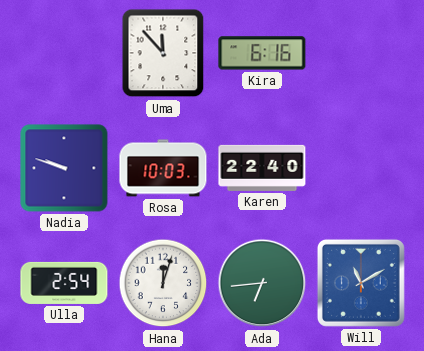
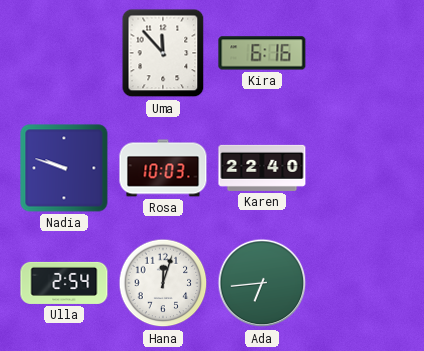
Will: 11:10 -> none (361, 283)
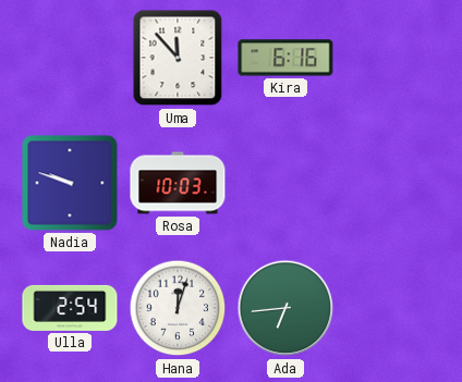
Karen: 22:40 -> none (262, 168)
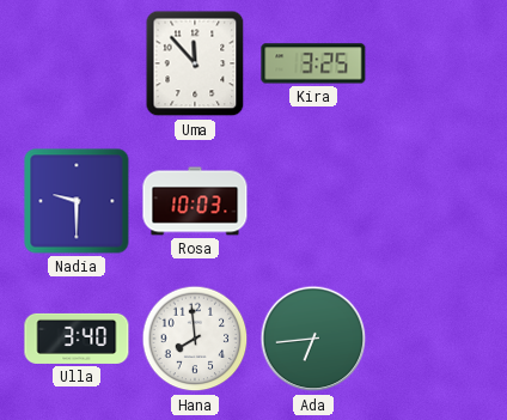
Kira: 6:16 -> 3:25 (313, 63)
Nadia: 9:48 -> 9:30 (77, 201)
Ulla: 2:54 -> 3:40 (77, 339)
Hana: 12:03 -> 7:59 (195, 339)
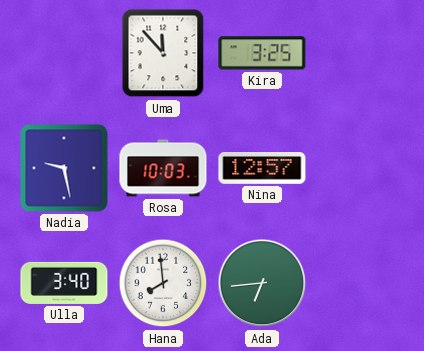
Nadia: 9:30 -> 9:28 (64, 168)
Nina: none -> 12:57 (262, 169)
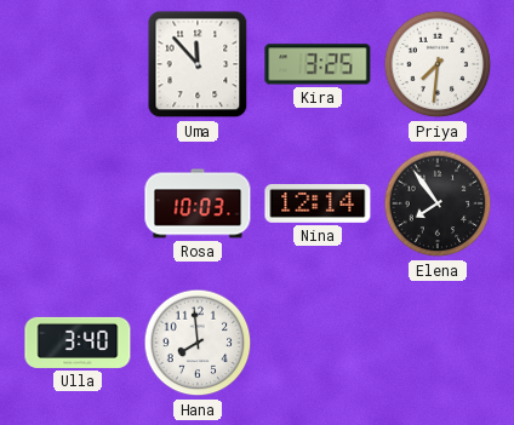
Priya: none -> 7:31 (438, 64)
Nadia: 9:28 -> none (64, 168)
Nina: 12:57 -> 12:14 (318, 205)
Elena: none -> 7:54 (438, 203)
Ada: 6:44 -> none (262, 283)
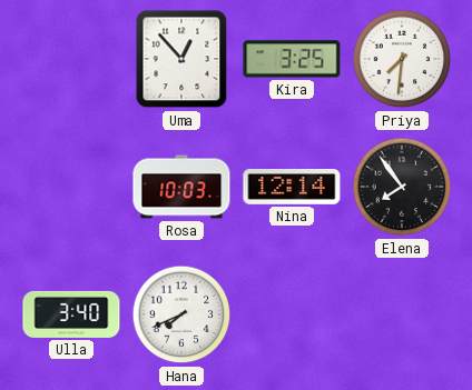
Uma: 11:53 -> 12:53 (181, 59)
Hana: 7:59 -> 7:41 (181, 314)
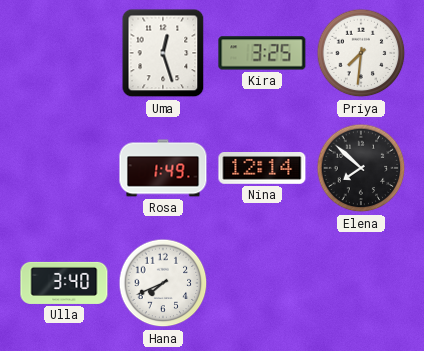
Uma: 12:53 -> 12:27 (163, 53)
Rosa: 10:03 -> 1:49 (163, 168)
Elena: 7:54 -> 7:52 (361, 168)
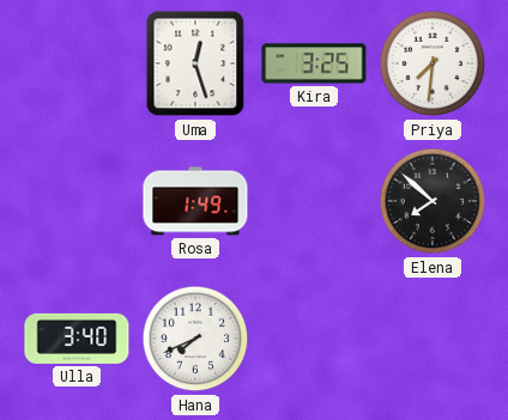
Nina: 12:14 -> none (262, 169)
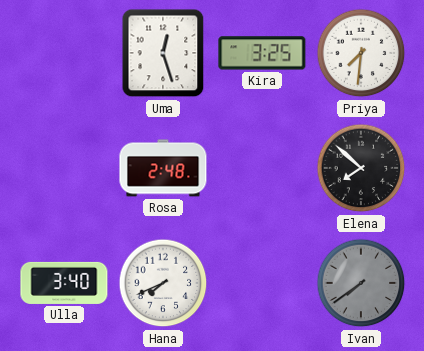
Rosa: 1:49 -> 2:48 (163, 168)
Ivan: none -> 7:39 (361, 283)
